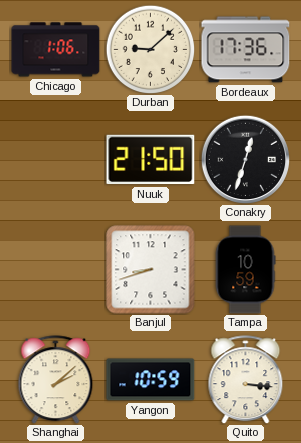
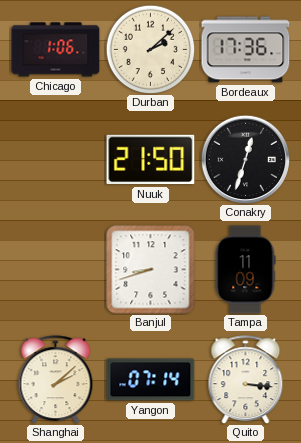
Durban: 9:08 -> 2:08 (150, 49)
Tampa: 10:59 -> 11:09 (245, 270)
Yangon: 10:59 -> 07:14 (151, 380)
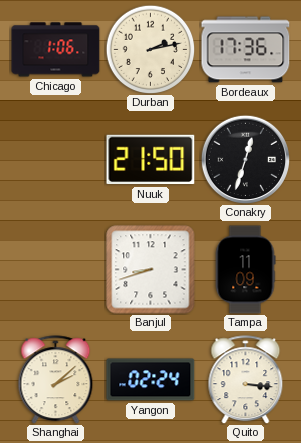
Durban: 2:08 -> 2:13 (150, 49)
Yangon: 07:14 -> 02:24 (151, 380)
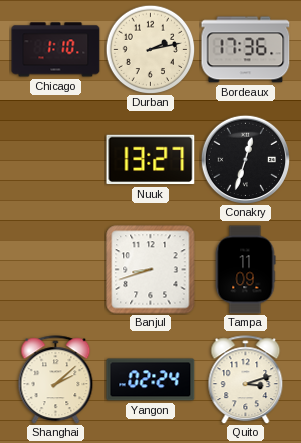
Chicago: 1:06 -> 1:10 (56, 50)
Nuuk: 21:50 -> 13:27 (151, 160)
Quito: 3:16 -> 3:12 (246, 380)
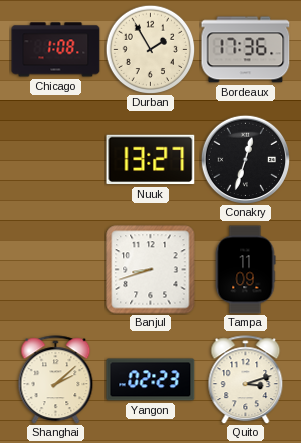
Chicago: 1:10 -> 1:08 (56, 50)
Durban: 2:13 -> 1:55 (150, 49)
Yangon: 02:24 -> 02:23 (151, 380)
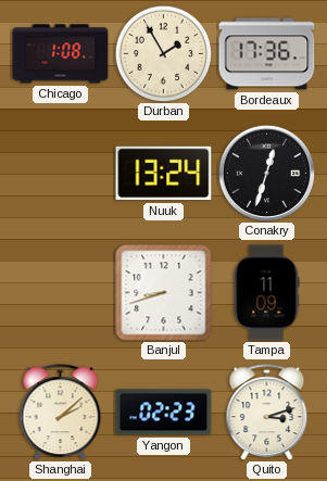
Nuuk: 13:27 -> 13:24 (164, 174)
